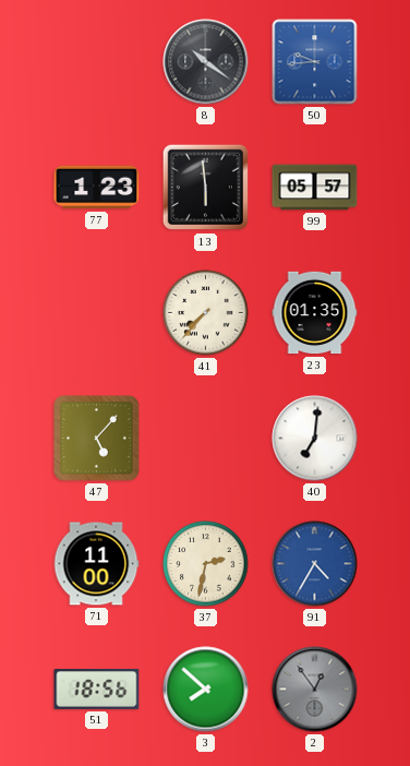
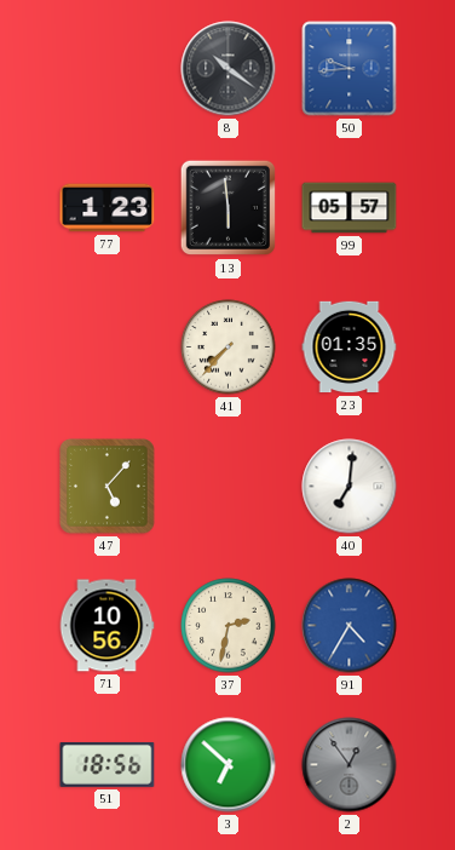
71: 11:00 -> 10:56 (106, 626)
3: 7:52 -> 6:52 (229, 765)
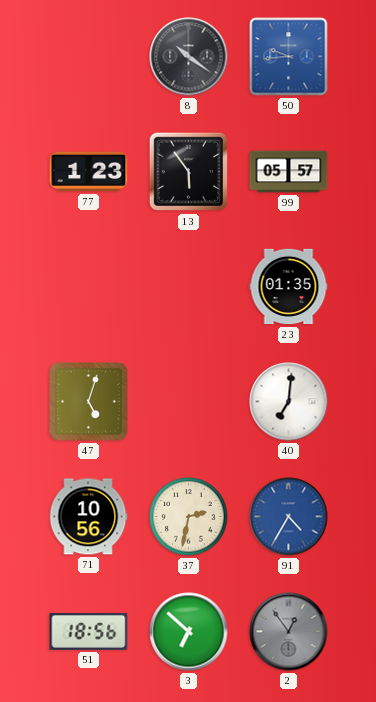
13: 5:59 -> 5:54 (189, 172)
41: 7:37 -> none (229, 348)
47: 5:07 -> 5:03 (89, 402)
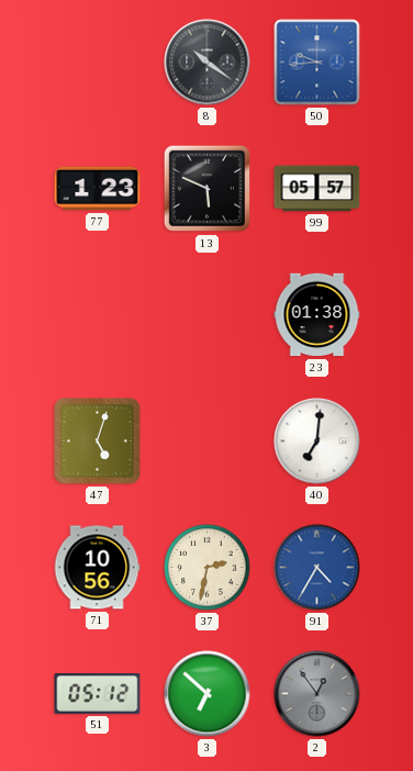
13: 5:54 -> 5:49 (208, 189)
23: 01:35 -> 01:38 (317, 315)
51: 18:56 -> 05:12 (98, 694)
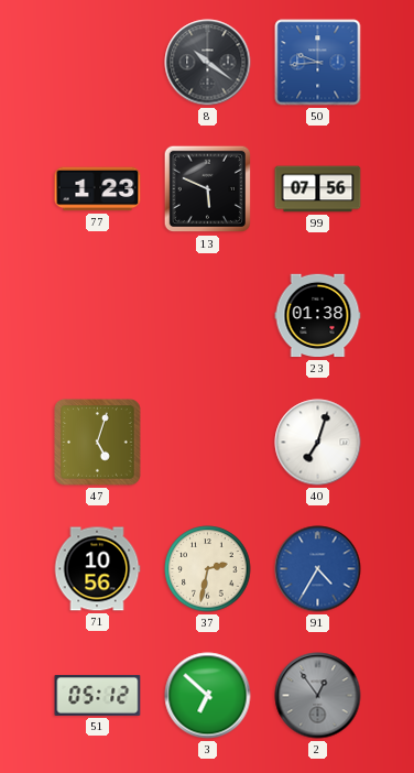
99: 05:57 -> 07:56 (318, 189)
40: 7:01 -> 7:03 (318, 443)
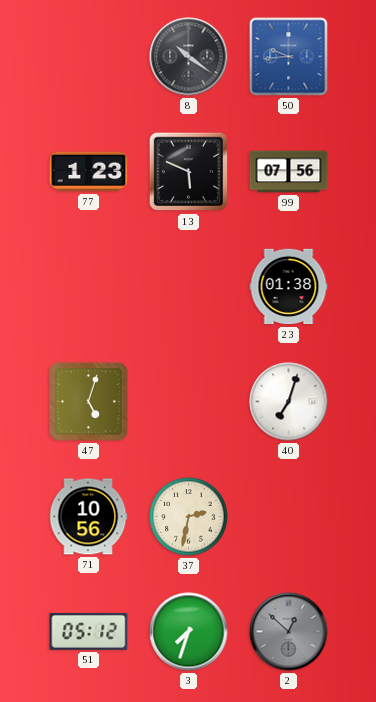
91: 4:35 -> none (318, 569)
3: 6:52 -> 7:33 (189, 632)
2: 12:54 -> 12:52 (289, 632)
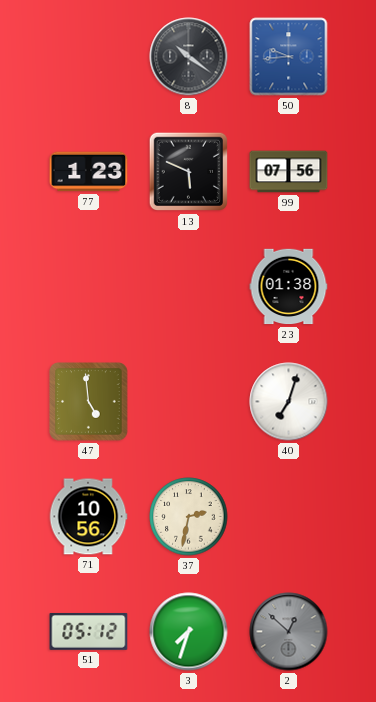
47: 5:03 -> 4:59 (89, 402)
